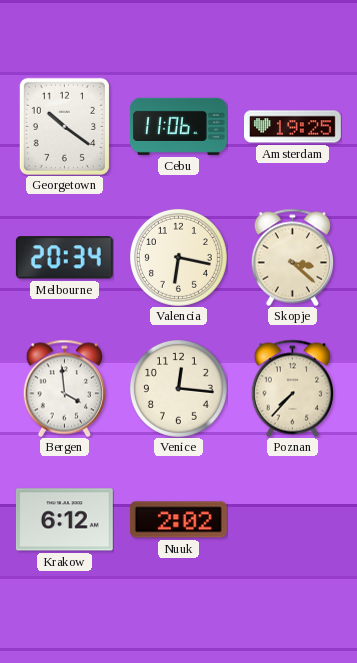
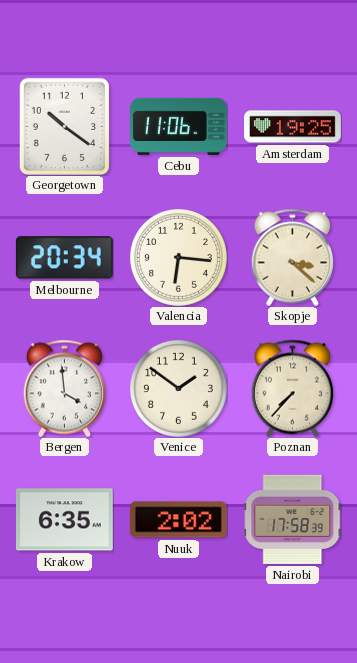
Valencia: 6:17 -> 6:16 (178, 257)
Venice: 12:16 -> 1:51 (178, 388)
Krakow: 6:12 -> 6:35 (64, 520)
Nairobi: none -> 17:58 (292, 519)
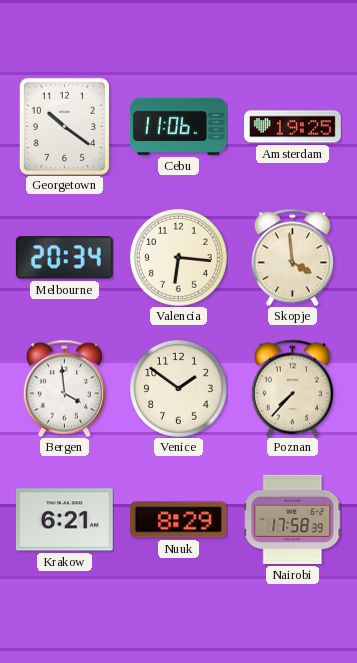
Skopje: 3:22 -> 3:59 (292, 257)
Krakow: 6:35 -> 6:21 (64, 520)
Nuuk: 2:02 -> 8:29 (178, 520)
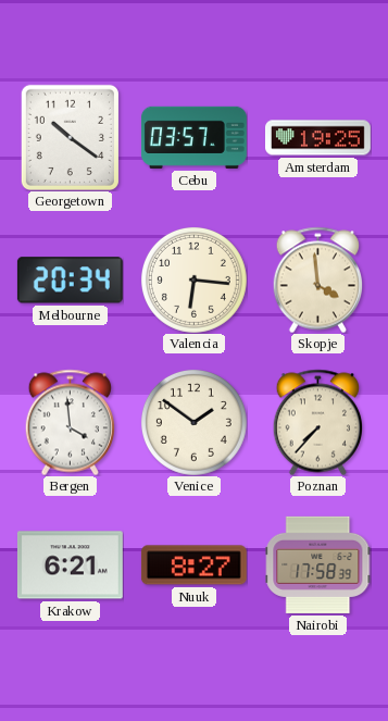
Cebu: 11:06 -> 03:57 (193, 137)
Nuuk: 8:29 -> 8:27 (193, 565)
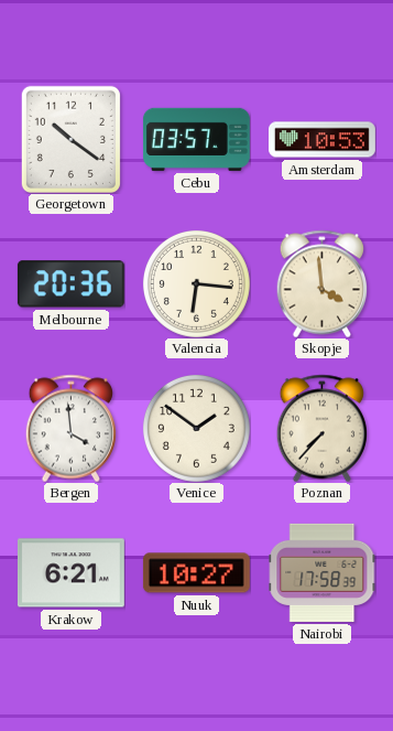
Amsterdam: 19:25 -> 10:53 (323, 140)
Melbourne: 20:34 -> 20:36 (70, 284)
Nuuk: 8:27 -> 10:27 (196, 573)
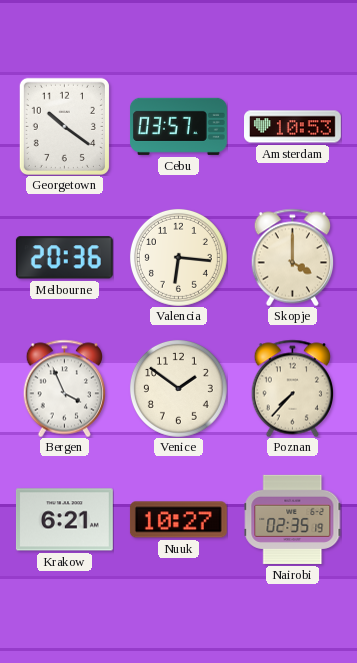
Skopje: 3:59 -> 4:00 (292, 257)
Bergen: 3:59 -> 3:56 (64, 388)
Nairobi: 17:58 -> 02:35 (292, 519)
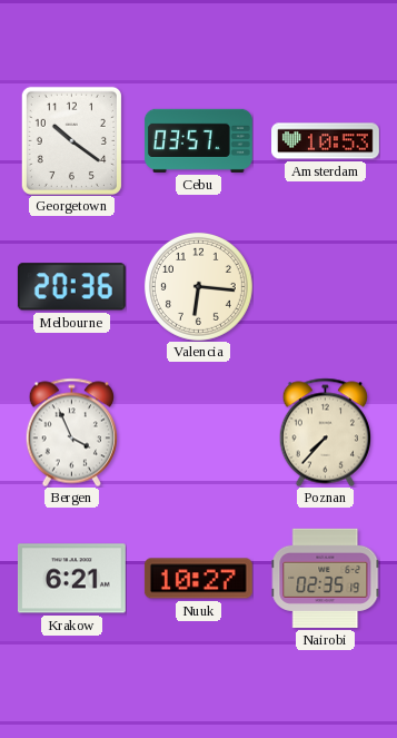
Skopje: 4:00 -> none (292, 257)
Venice: 1:51 -> none (178, 388)
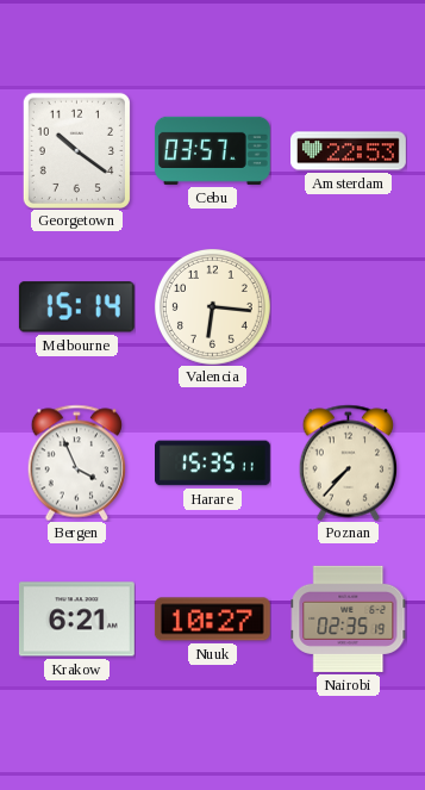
Amsterdam: 10:53 -> 22:53 (349, 151)
Melbourne: 20:36 -> 15:14 (76, 307)
Harare: none -> 15:35 (213, 464)
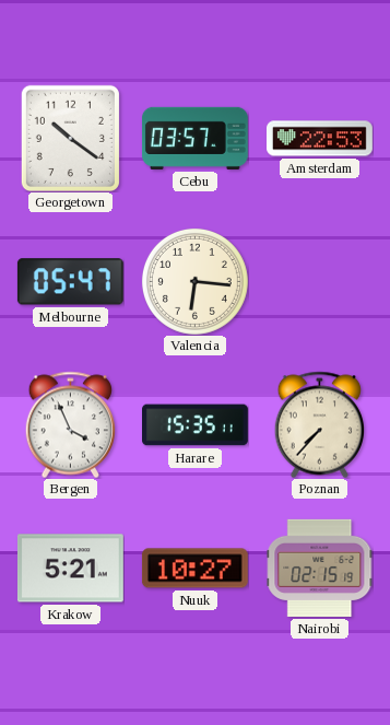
Melbourne: 15:14 -> 05:47 (70, 282)
Krakow: 6:21 -> 5:21 (70, 569)
Nairobi: 02:35 -> 02:15 (319, 568)
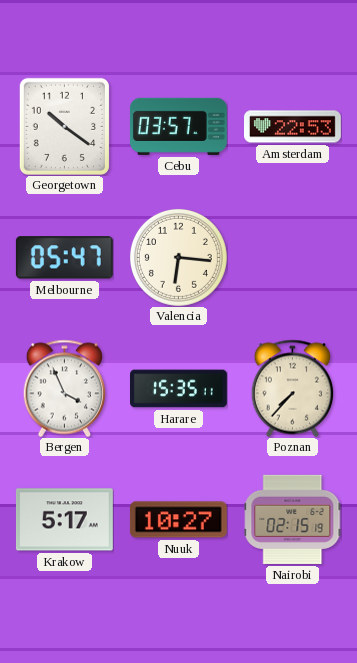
Krakow: 5:21 -> 5:17 (64, 520)
